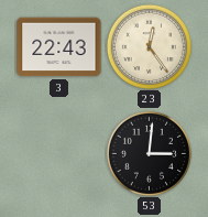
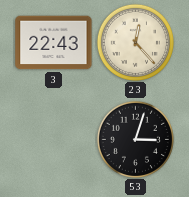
23: 12:24 -> 12:23 (135, 42)
53: 3:01 -> 3:03 (135, 139)
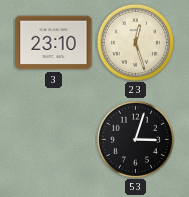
3: 22:43 -> 23:10 (54, 43)
23: 12:23 -> 12:27 (135, 42)
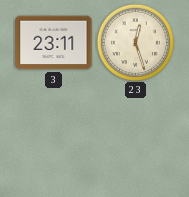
3: 23:10 -> 23:11 (54, 43)
53: 3:03 -> none (135, 139)
